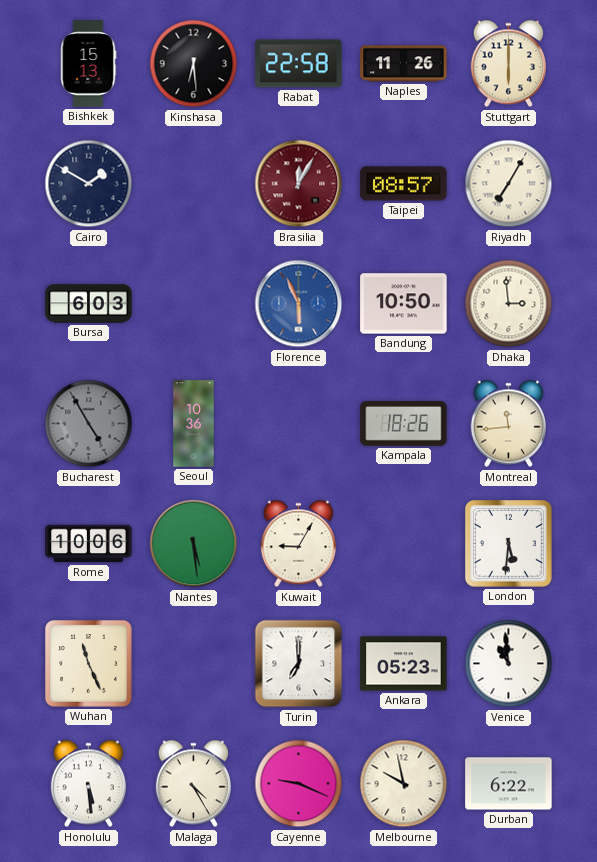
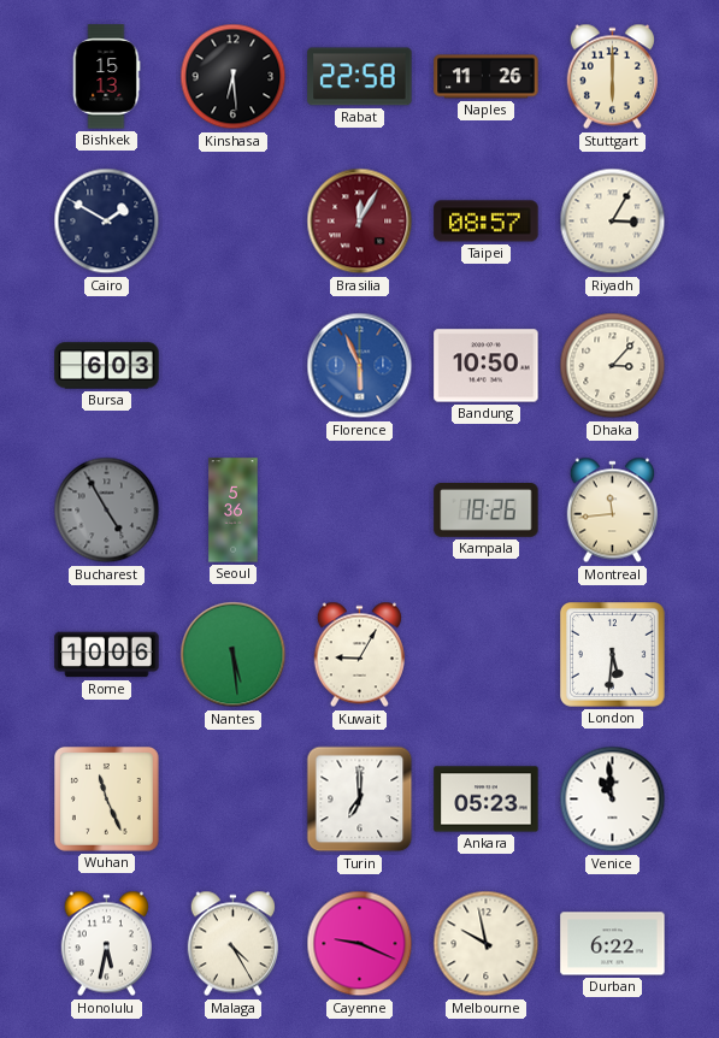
Riyadh: 7:05 -> 3:05 (613, 222)
Dhaka: 2:59 -> 3:07 (613, 366)
Seoul: 10:36 -> 5:36 (234, 511)
Honolulu: 5:29 -> 5:32 (106, 944)
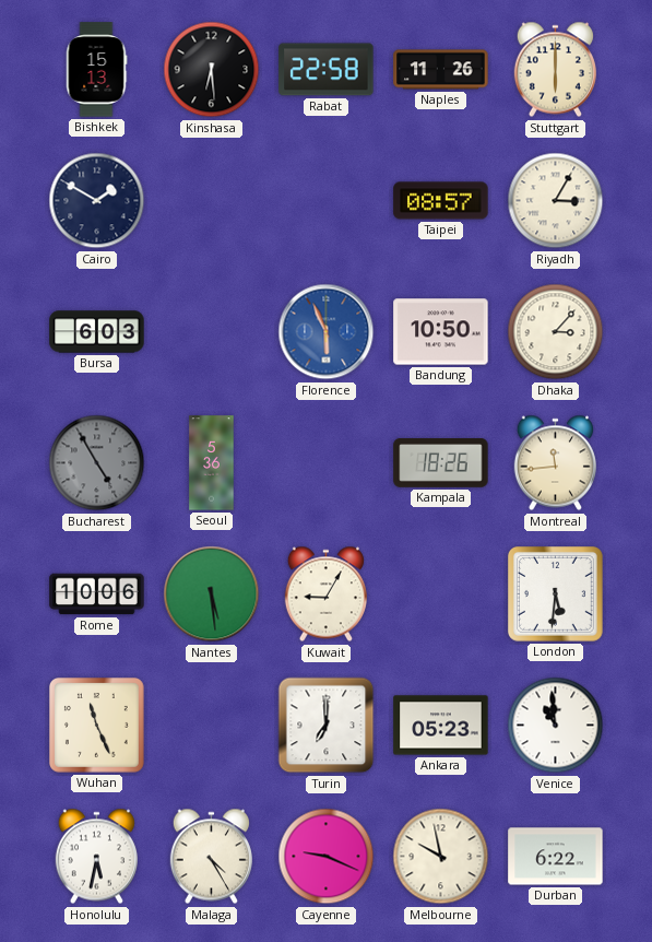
Brasilia: 12:05 -> none (360, 222)
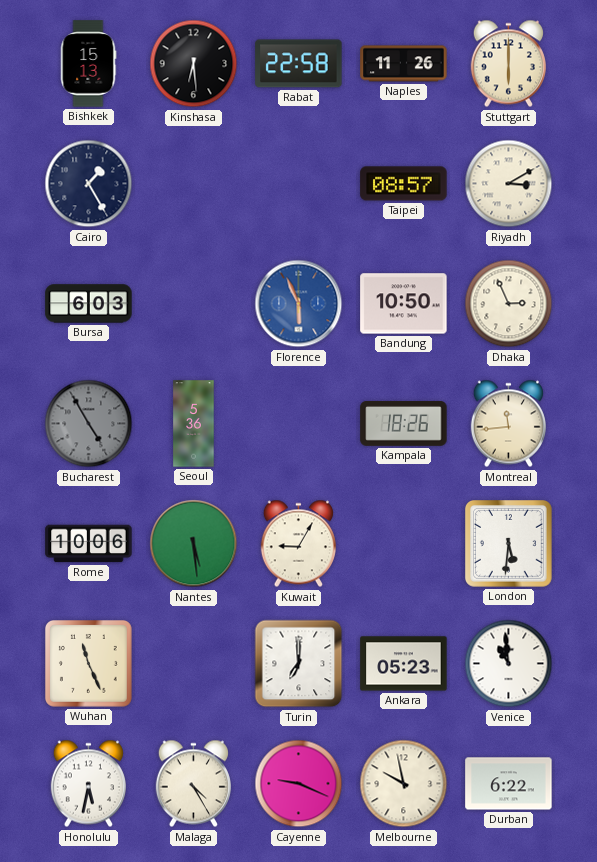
Cairo: 1:50 -> 1:25 (89, 184)
Riyadh: 3:05 -> 3:10 (509, 184)
Dhaka: 3:07 -> 2:56 (509, 304)
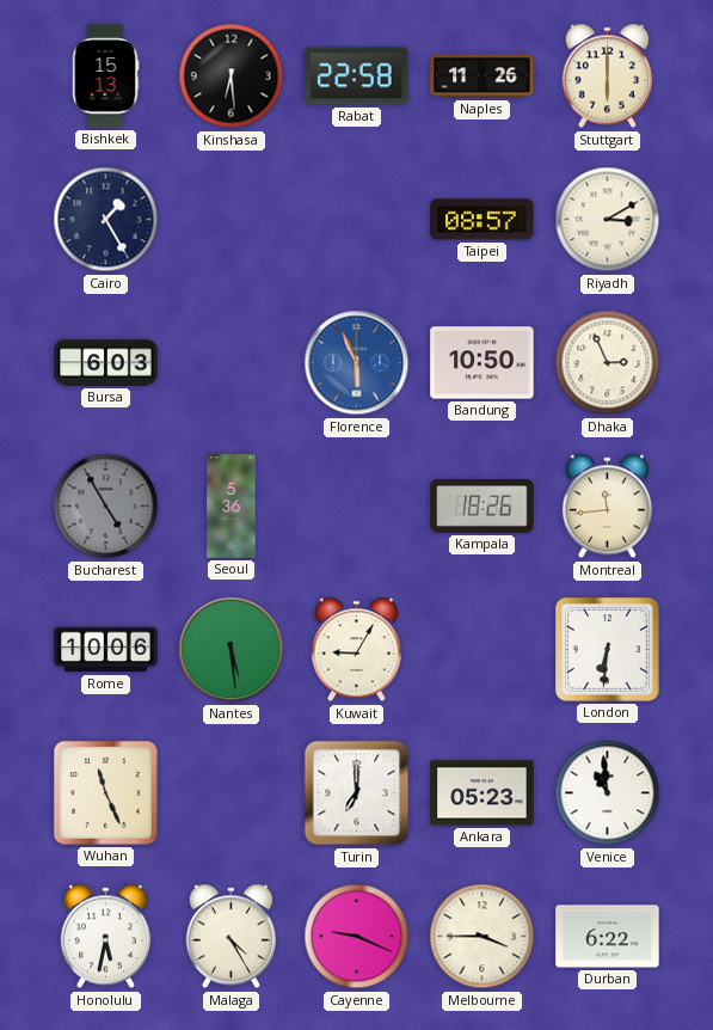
London: 5:31 -> 6:31 (608, 650)
Melbourne: 9:58 -> 3:45 (482, 937)
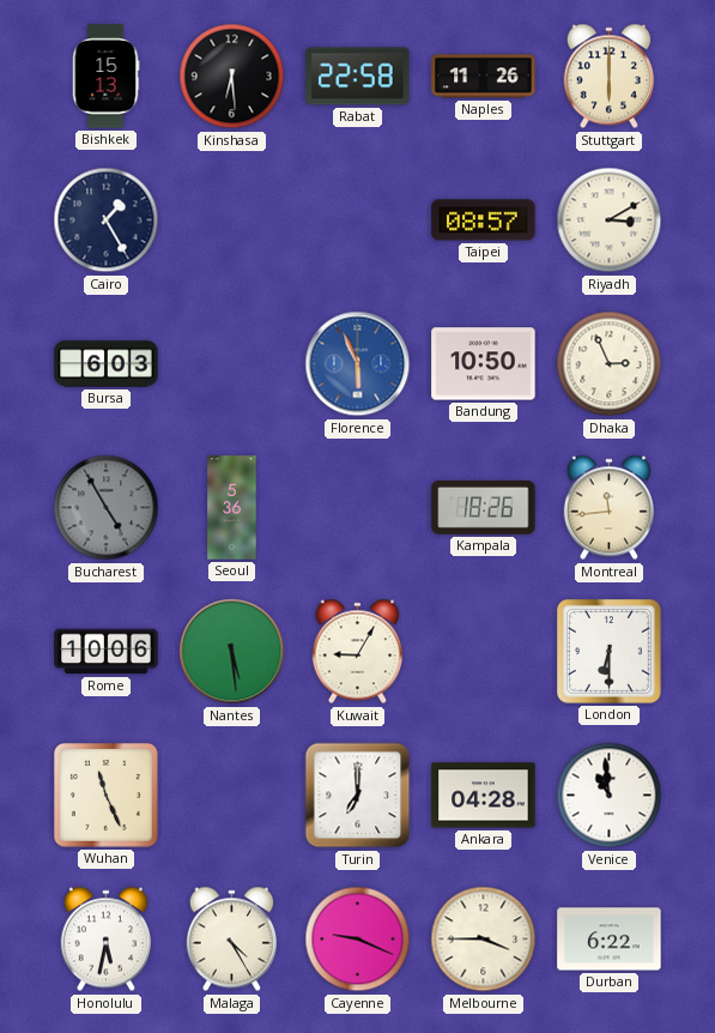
London: 6:31 -> 6:30 (610, 652)
Ankara: 05:23 -> 04:28 (484, 796)
